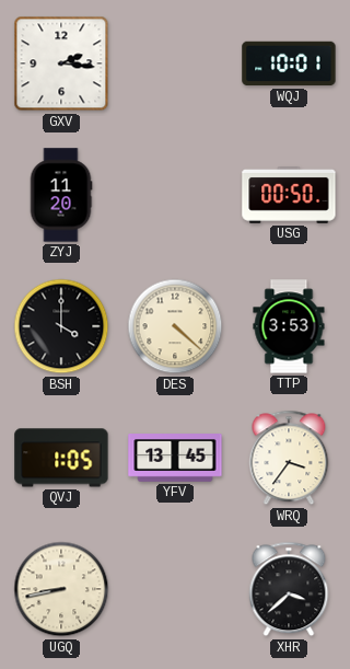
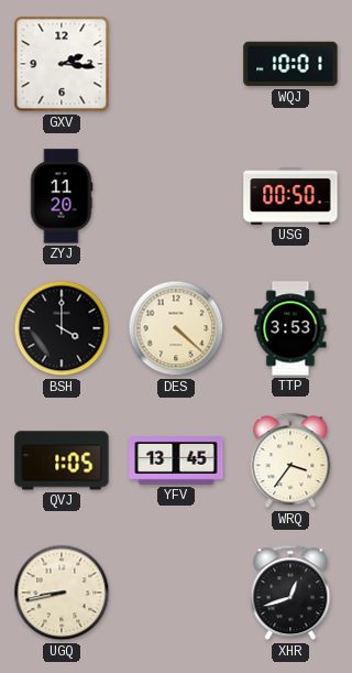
XHR: 3:38 -> 12:42 (290, 593)
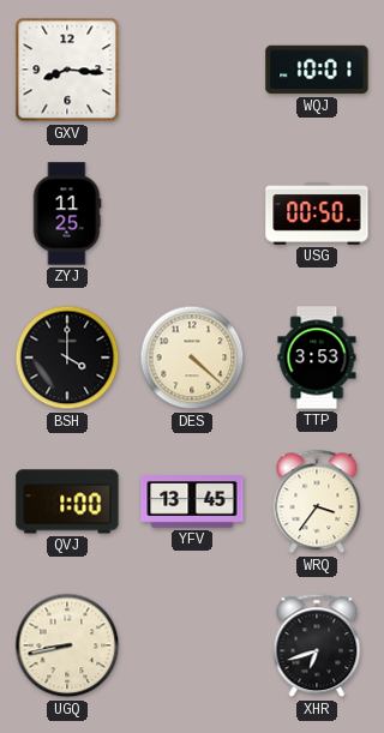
GXV: 2:16 -> 8:16 (67, 70)
ZYJ: 11:20 -> 11:25 (67, 214)
QVJ: 1:05 -> 1:00 (67, 501)
XHR: 12:42 -> 6:42 (317, 645)
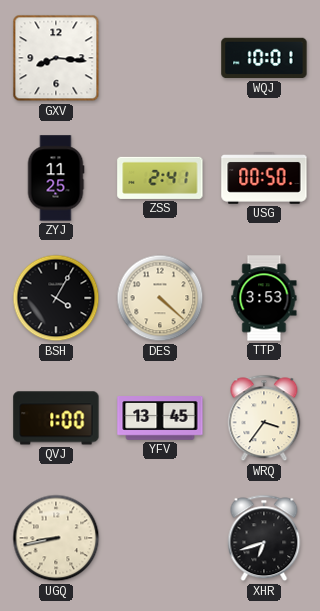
ZSS: none -> 2:41 (160, 178)
BSH: 4:00 -> 4:05 (56, 298)
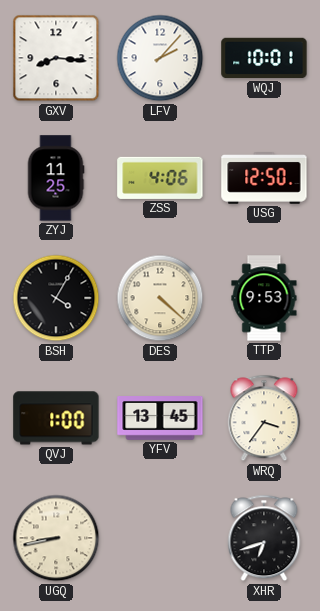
LFV: none -> 2:07 (160, 58)
ZSS: 2:41 -> 4:06 (160, 178)
USG: 00:50 -> 12:50 (264, 179)
TTP: 3:53 -> 9:53 (264, 298)
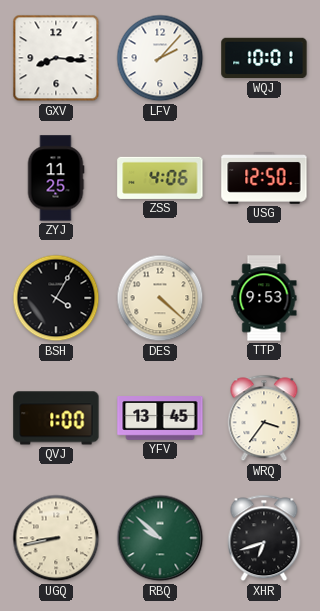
RBQ: none -> 9:52 (160, 538)
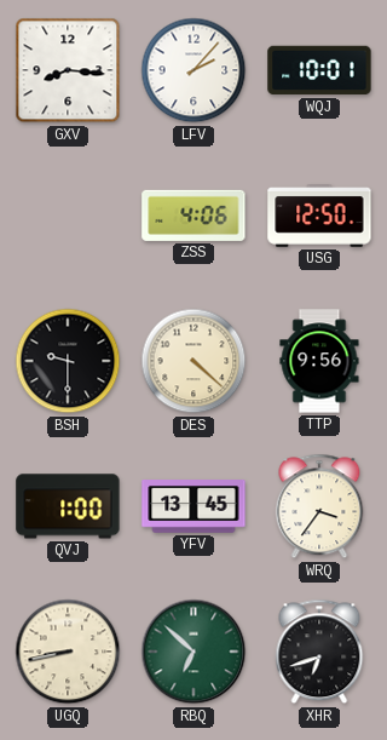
ZYJ: 11:25 -> none (56, 178)
BSH: 4:05 -> 9:30 (68, 361)
TTP: 9:53 -> 9:56 (319, 361)
RBQ: 9:52 -> 6:52 (193, 652)
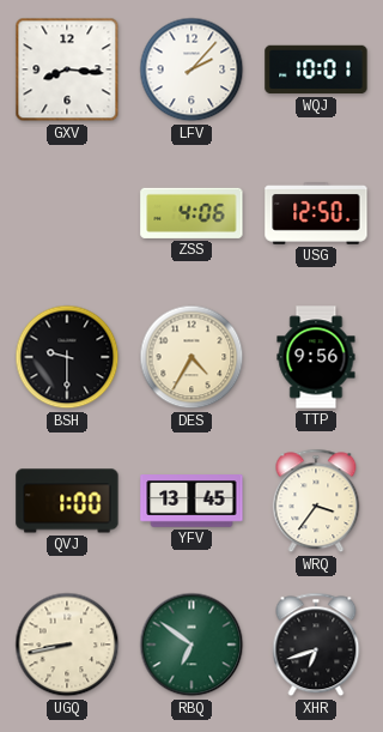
DES: 4:22 -> 4:35 (191, 357)
RBQ: 6:52 -> 6:51 (191, 645)
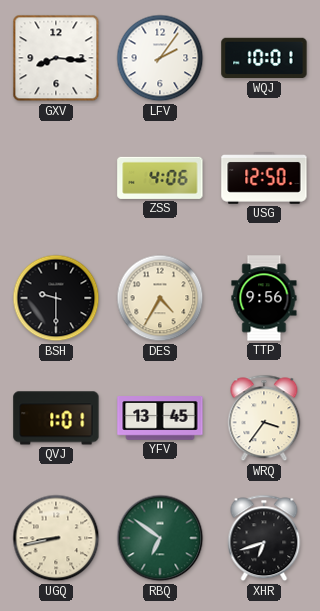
LFV: 2:07 -> 2:06 (160, 58)
QVJ: 1:00 -> 1:01 (56, 418)
